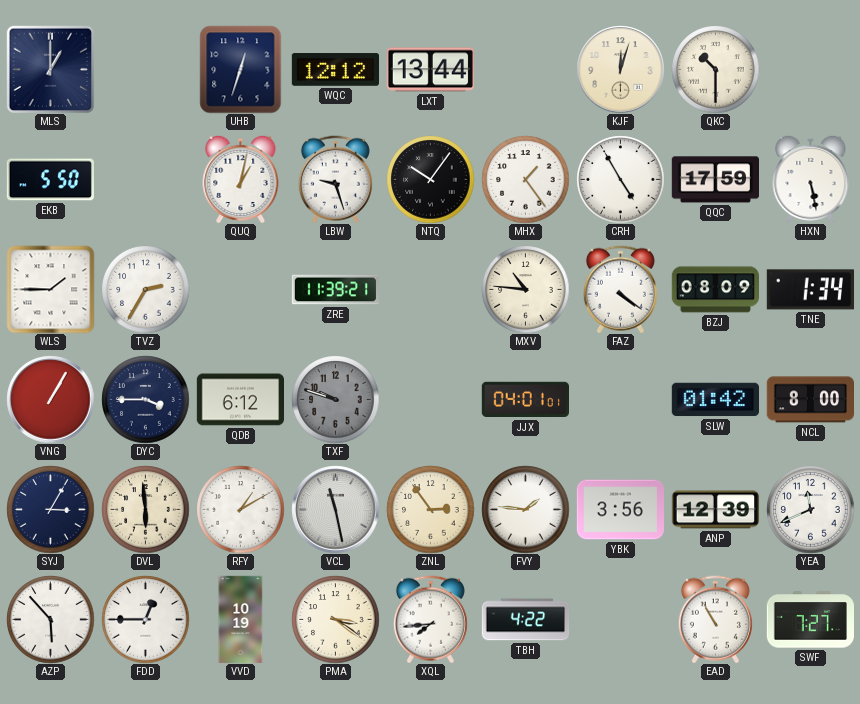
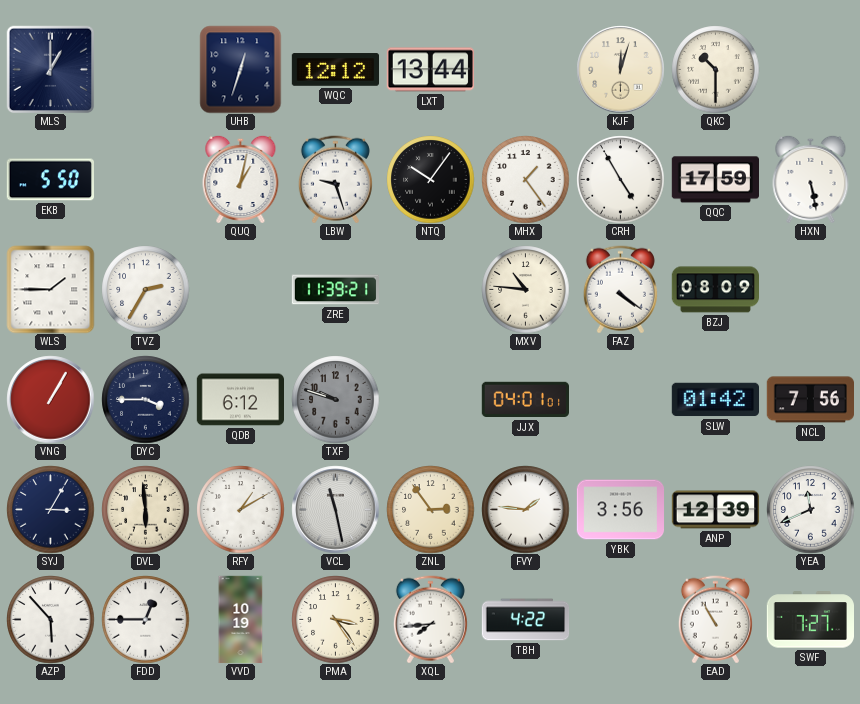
TNE: 1:34 -> none (810, 290)
NCL: 8:00 -> 7:56 (810, 400)
PMA: 3:21 -> 3:24 (335, 619)
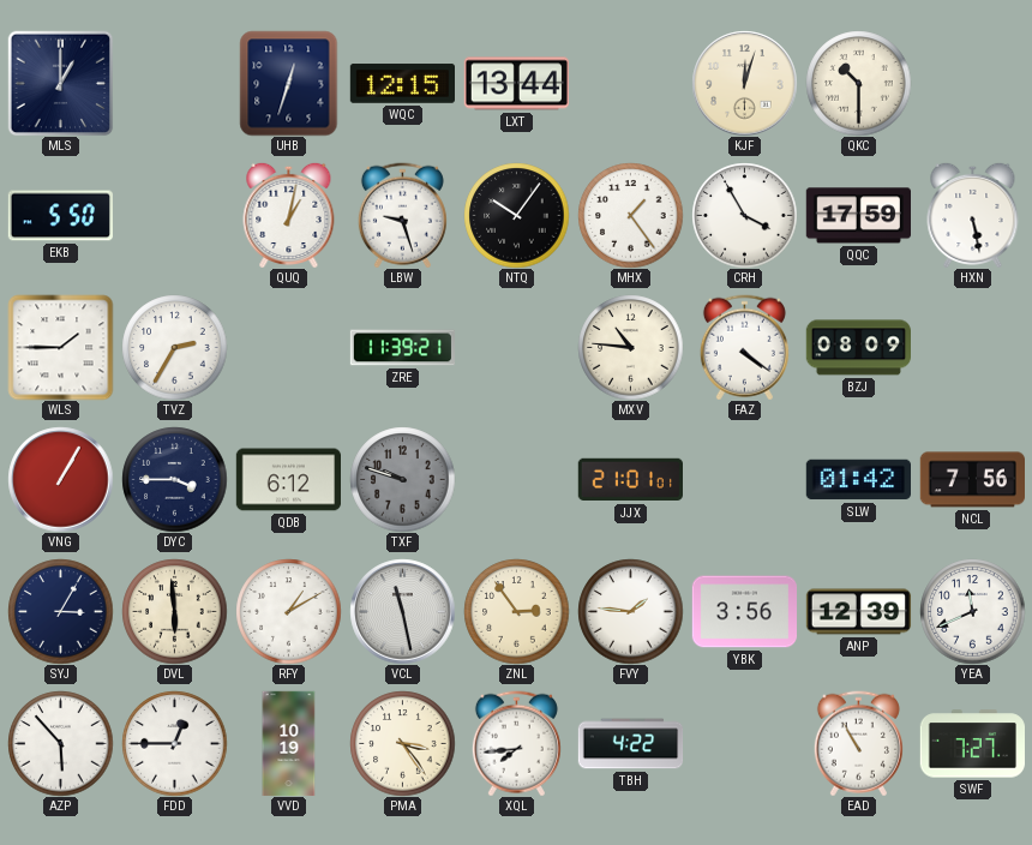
WQC: 12:12 -> 12:15 (402, 84)
CRH: 4:55 -> 3:55 (744, 215)
JJX: 04:01 -> 21:01 (630, 480)
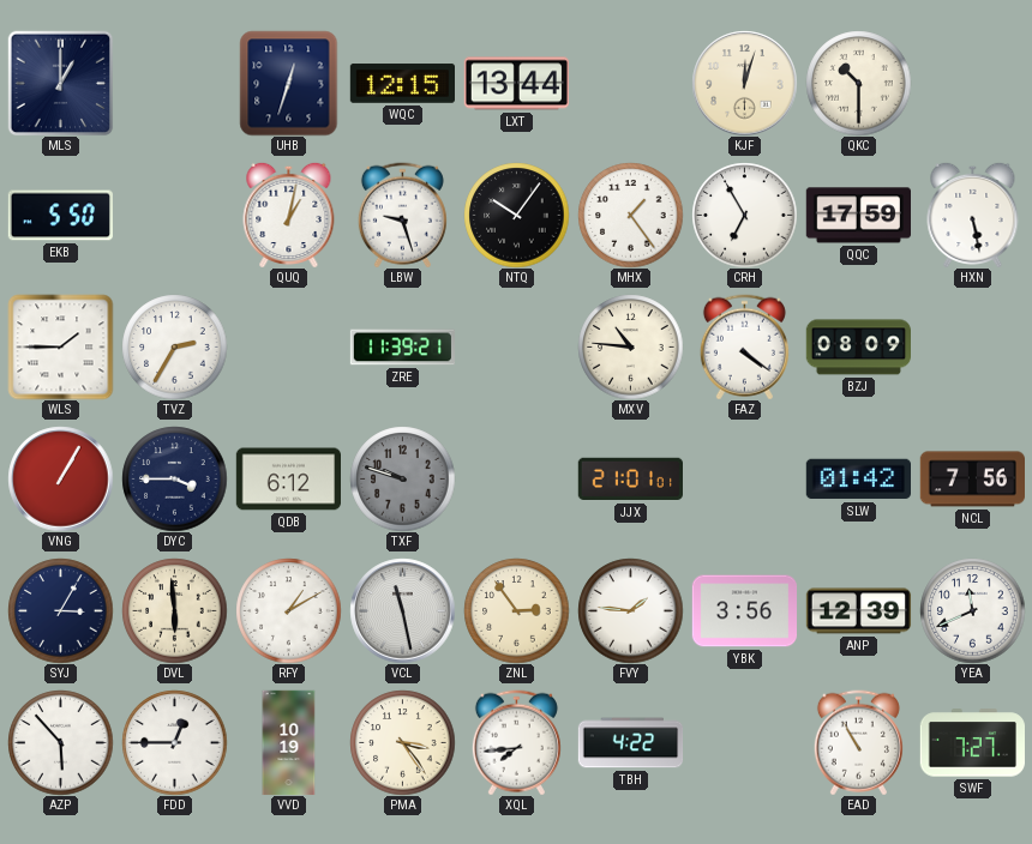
CRH: 3:55 -> 6:55 (744, 215)
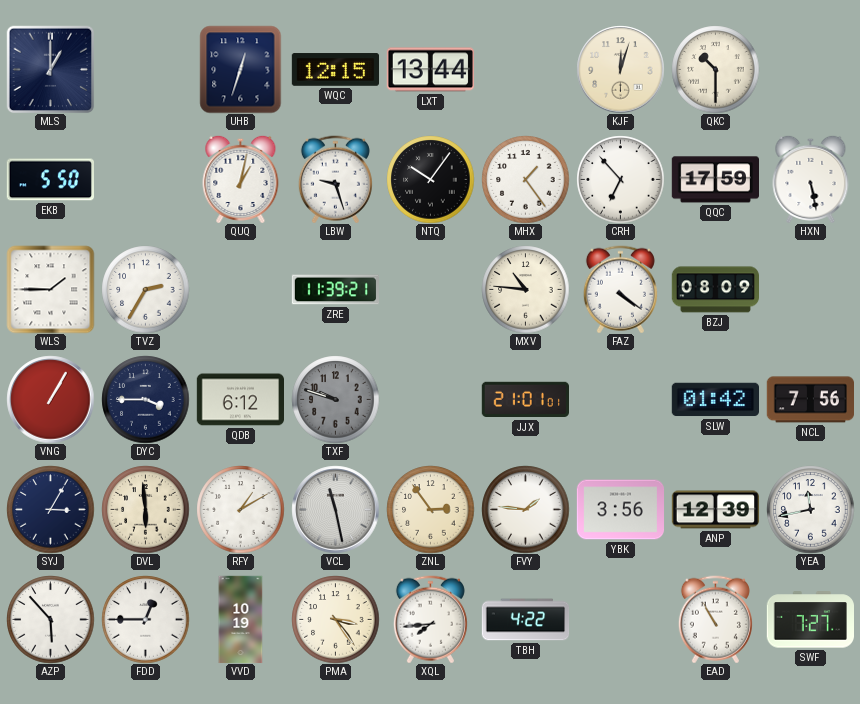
CRH: 6:55 -> 6:53 (620, 179)
YEA: 11:41 -> 11:43 (810, 509)
